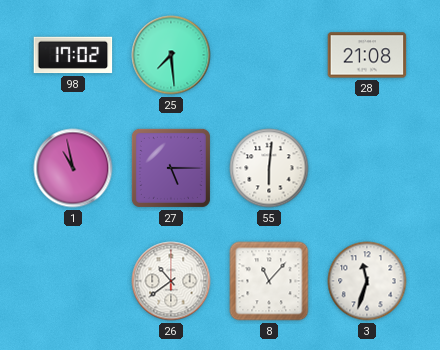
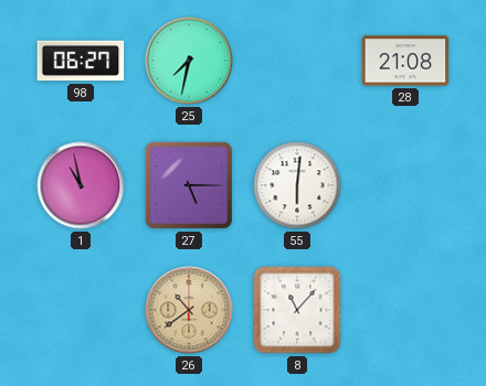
98: 17:02 -> 06:27 (81, 61)
25: 7:29 -> 7:32 (189, 61)
26 dial: white -> champagne (189, 310)
3: 11:33 -> none (367, 281)
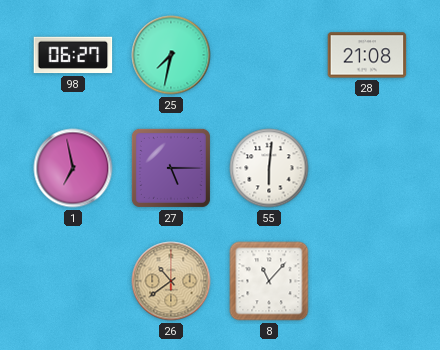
1: 10:58 -> 6:58 (73, 168)
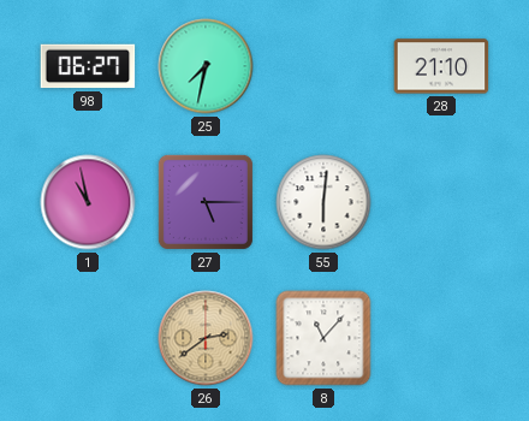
28: 21:08 -> 21:10 (441, 66)
1: 6:58 -> 10:58 (88, 202)
26: 10:39 -> 2:39 (206, 338)
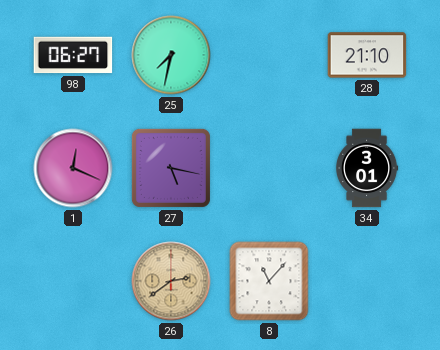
1: 10:58 -> 12:19 (73, 168)
27: 5:15 -> 5:17 (171, 168)
55: 6:01 -> none (323, 202)
34: none -> 3:01 (367, 168)
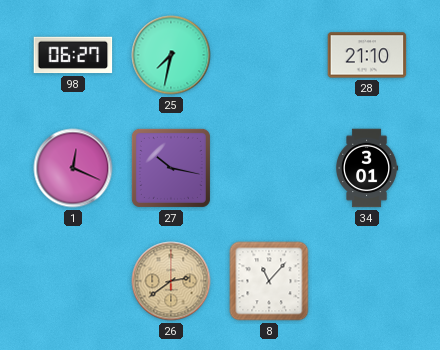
27: 5:17 -> 10:17 (171, 168)
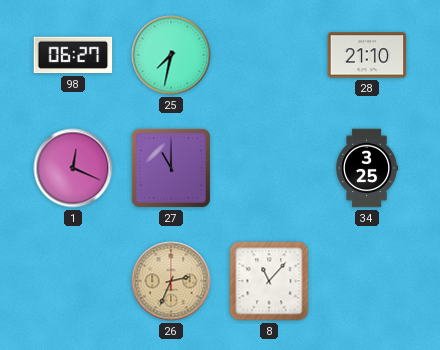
27: 10:17 -> 11:00 (171, 168)
34: 3:01 -> 3:25 (367, 168)
26: 2:39 -> 2:34 (171, 281)
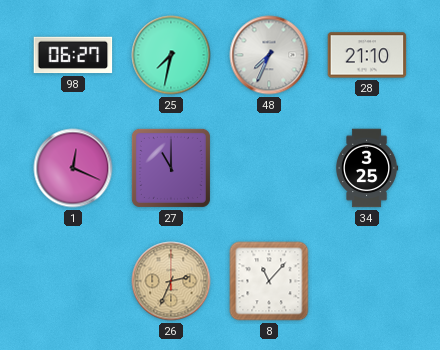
48: none -> 7:34 (269, 55)
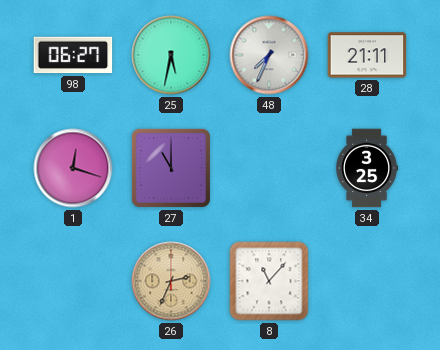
25: 7:32 -> 5:32 (171, 55)
28: 21:10 -> 21:11 (367, 55)
1: 12:19 -> 12:18 (73, 168)
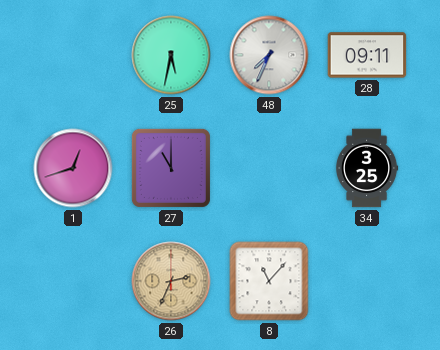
98: 06:27 -> none (73, 55)
28: 21:11 -> 09:11 (367, 55)
1: 12:18 -> 12:42 (73, 168)
